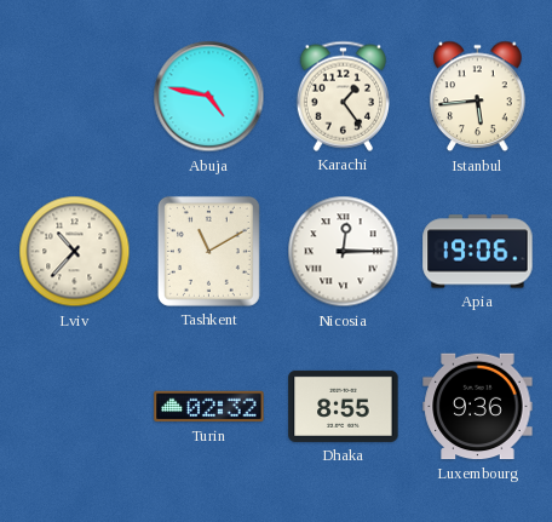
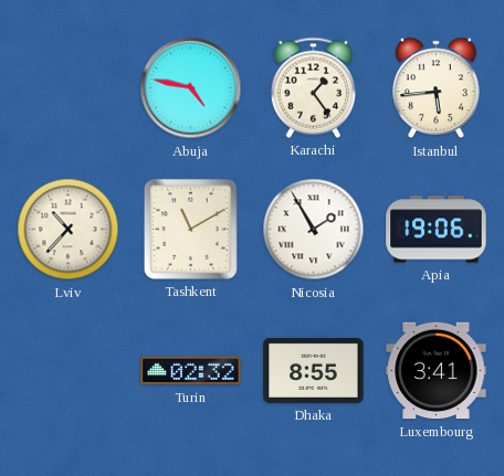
Nicosia: 12:15 -> 1:55 (314, 230)
Luxembourg: 9:36 -> 3:41 (437, 371)
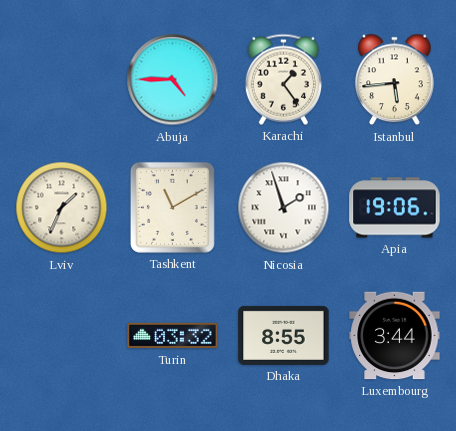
Abuja: 4:47 -> 4:45 (173, 80)
Lviv: 10:37 -> 1:34 (62, 208)
Nicosia: 1:55 -> 1:57 (284, 208)
Turin: 02:32 -> 03:32 (173, 336)
Luxembourg: 3:41 -> 3:44 (395, 336)
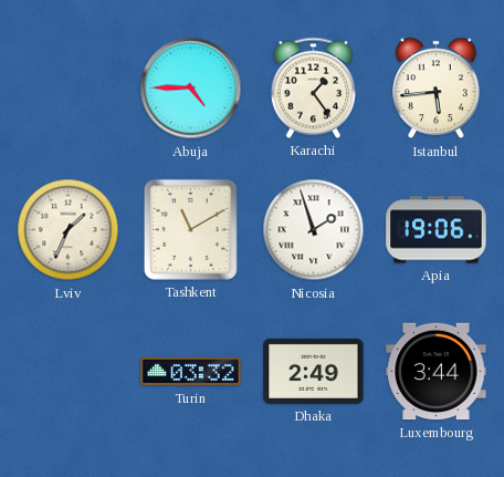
Dhaka: 8:55 -> 2:49 (314, 371)
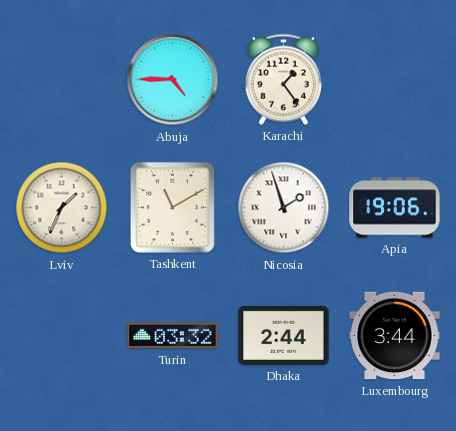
Istanbul: 5:44 -> none (437, 89)
Dhaka: 2:49 -> 2:44 (284, 335)
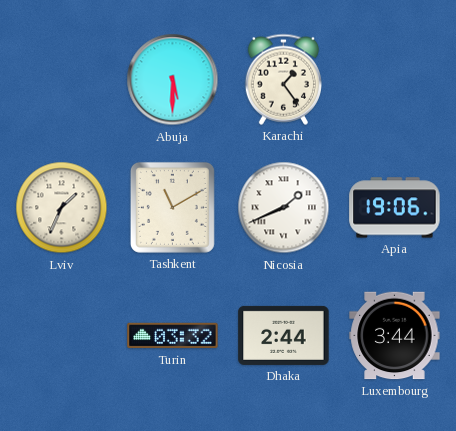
Abuja: 4:45 -> 5:30 (173, 80)
Nicosia: 1:57 -> 1:41 (284, 208)
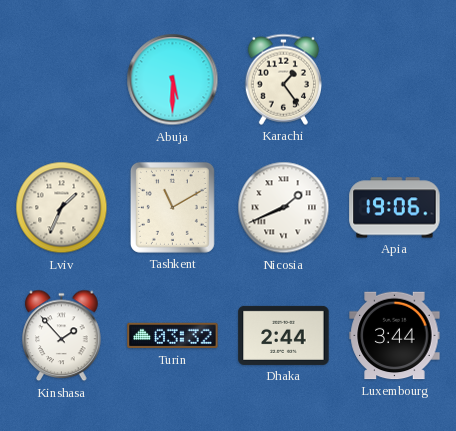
Kinshasa: none -> 1:53 (62, 336)
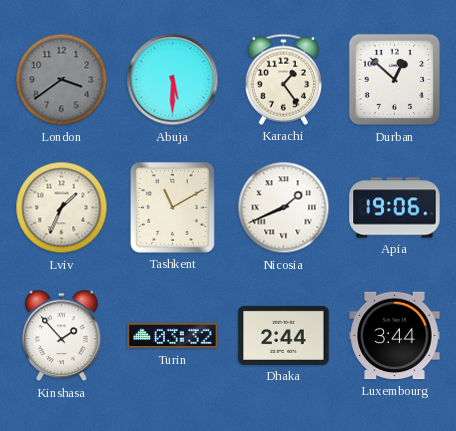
London: none -> 3:39 (62, 80)
Durban: none -> 12:52 (395, 80)
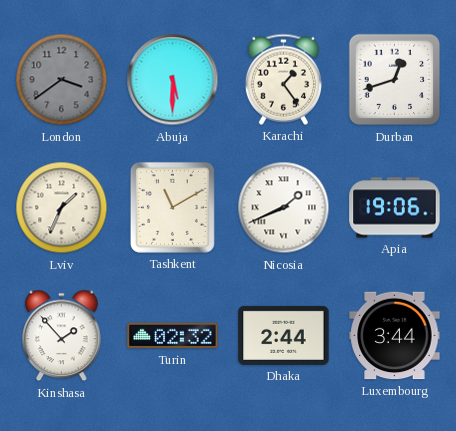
Durban: 12:52 -> 12:42 (395, 80)
Turin: 03:32 -> 02:32 (173, 336)
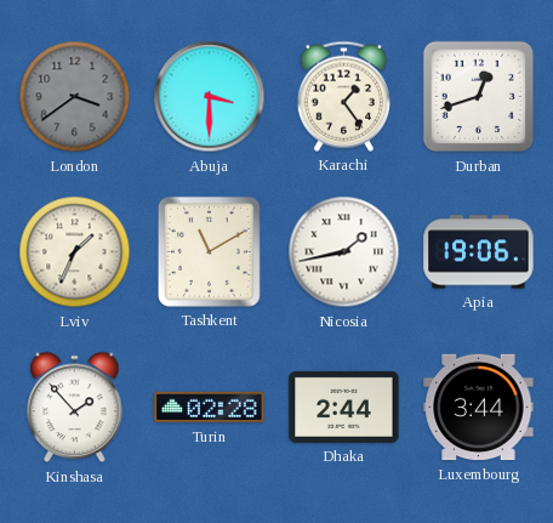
Abuja: 5:30 -> 3:30 (210, 97)
Nicosia: 1:41 -> 1:43 (344, 252)
Turin: 02:32 -> 02:28 (210, 408)
